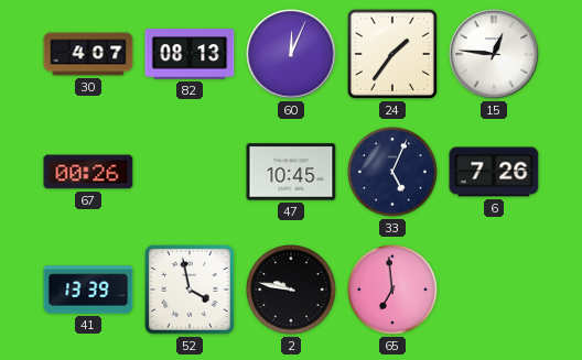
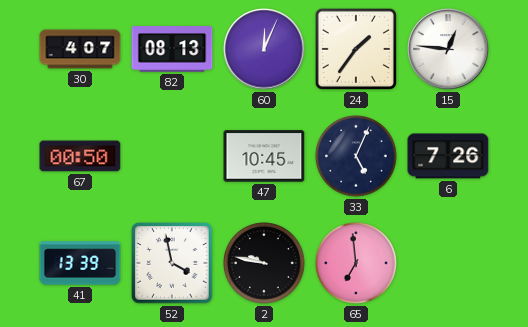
67: 00:26 -> 00:50 (80, 156)
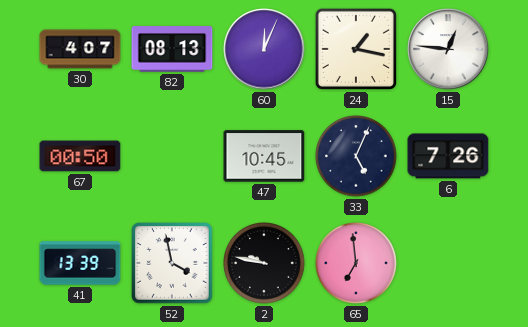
24: 1:36 -> 1:17 (356, 49)
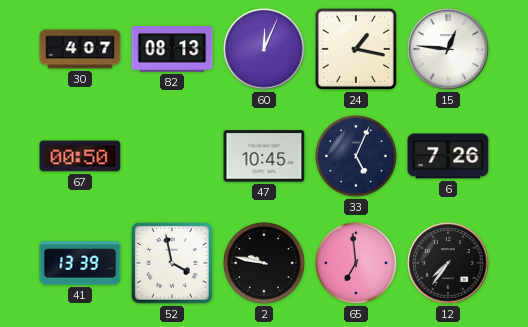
12: none -> 7:36 (448, 263)
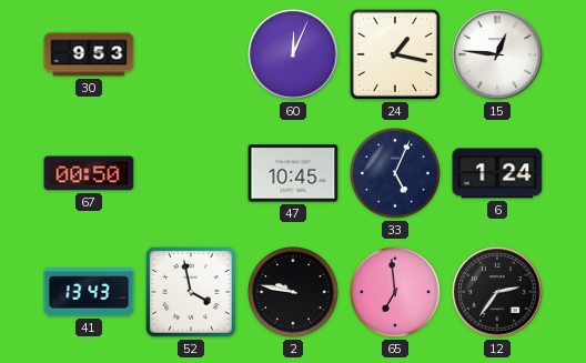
30: 4:07 -> 9:53 (89, 54)
82: 08:13 -> none (172, 49)
6: 7:26 -> 1:24 (497, 173)
41: 13:39 -> 13:43 (89, 292)
12: 7:36 -> 2:36 (497, 292)
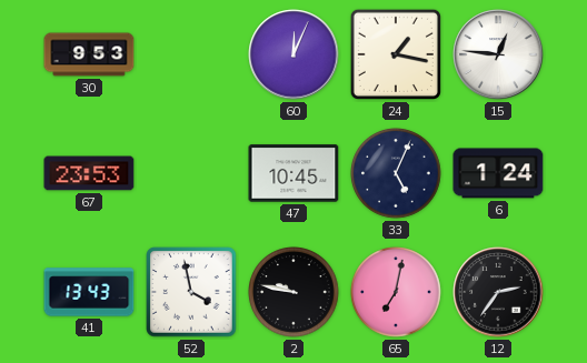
67: 00:50 -> 23:53 (89, 173)
65: 6:59 -> 7:02 (396, 292)
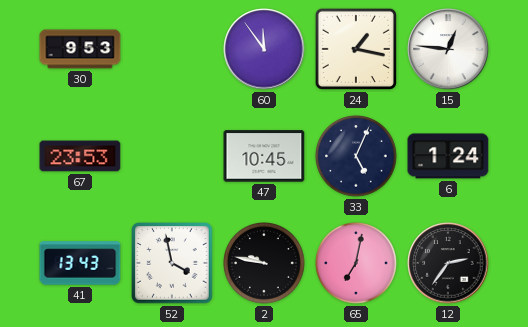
60: 12:04 -> 11:54 (264, 49)
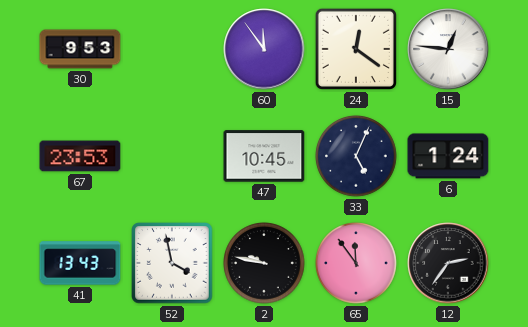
24: 1:17 -> 12:21 (356, 49)
65: 7:02 -> 11:54 (356, 263)
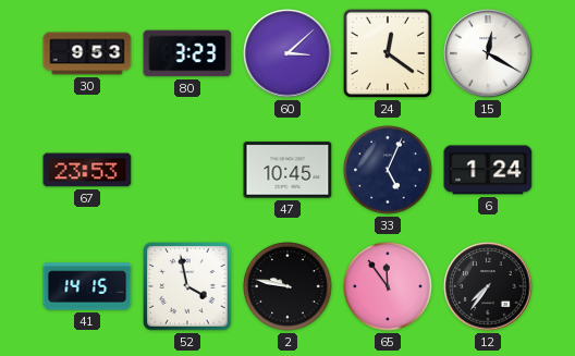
80: none -> 3:23 (187, 53)
60: 11:54 -> 3:08 (287, 53)
15: 12:46 -> 12:20 (488, 53)
41: 13:43 -> 14:15 (87, 286)
12: 2:36 -> 7:36 (488, 286)
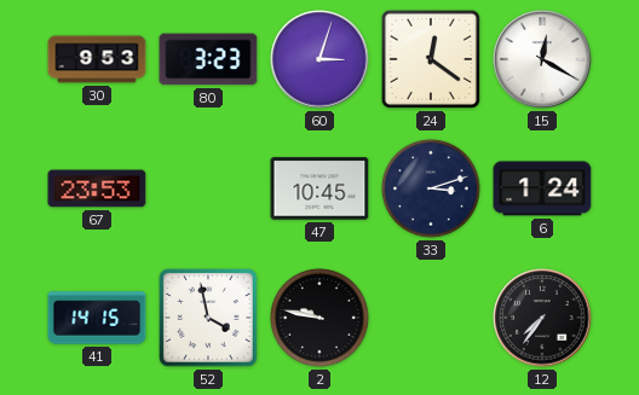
60: 3:08 -> 3:03 (319, 59)
33: 5:04 -> 3:12 (431, 188)
65: 11:54 -> none (388, 286)
